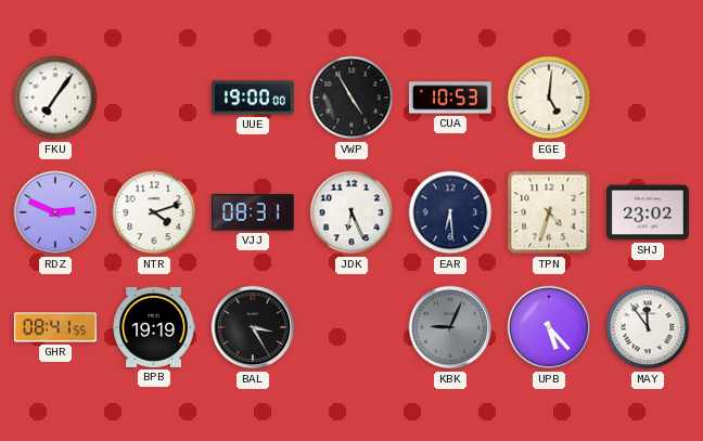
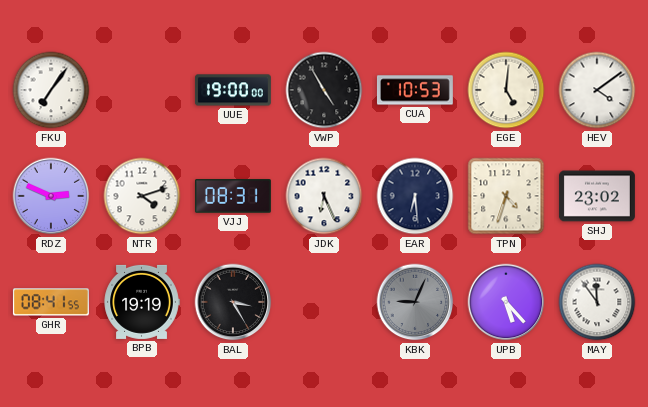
HEV: none -> 4:09 (597, 90)
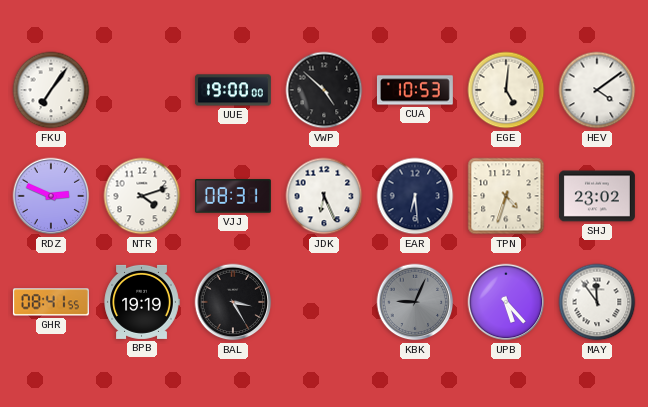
VWP: 4:55 -> 4:52 (324, 90)
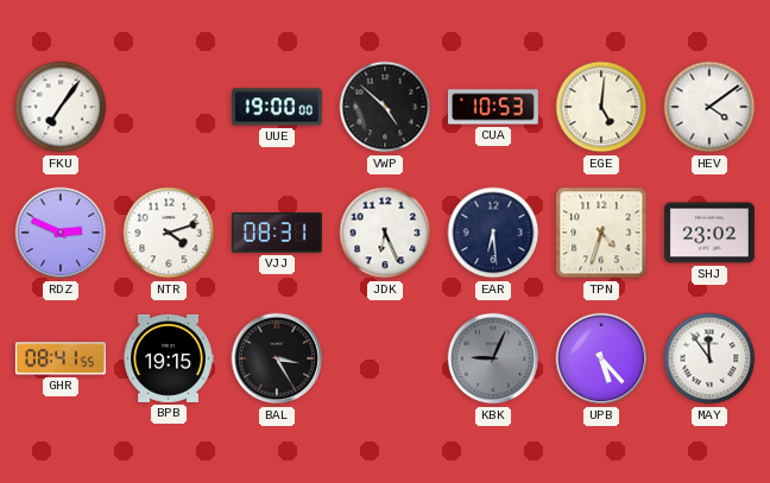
BPB: 19:19 -> 19:15 (169, 358)
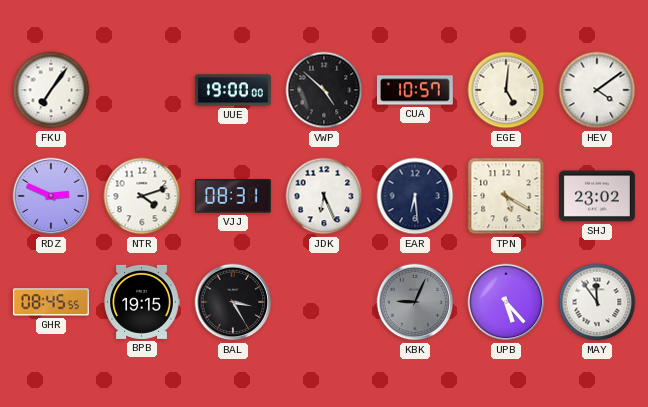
CUA: 10:53 -> 10:57 (415, 90)
TPN: 4:33 -> 5:20 (506, 196)
GHR: 08:41 -> 08:45 (51, 302)
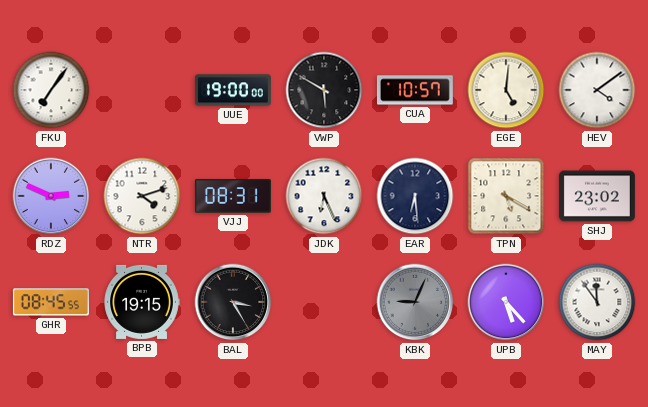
VWP: 4:52 -> 5:50 (324, 90)
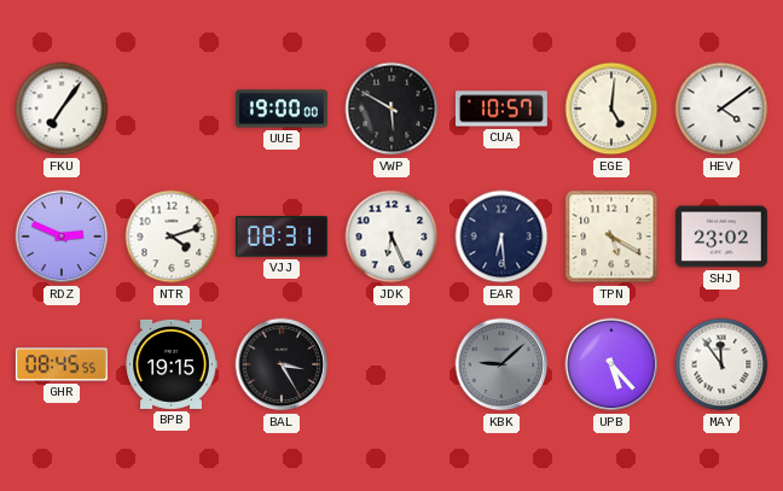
KBK: 9:04 -> 9:08 (501, 364)
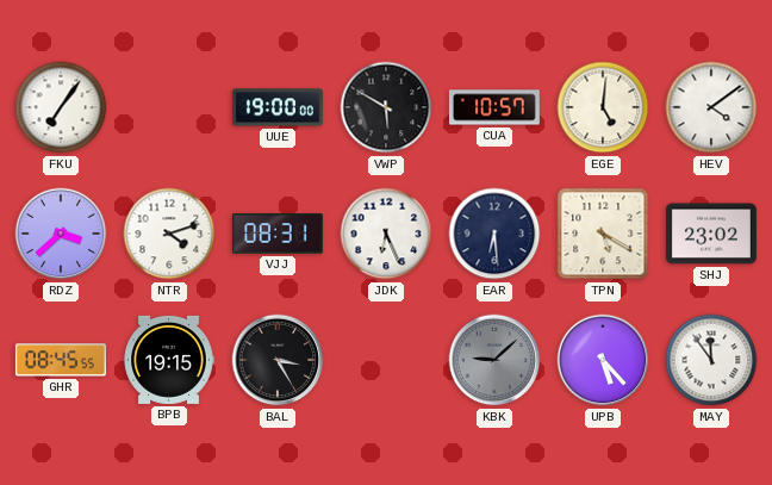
RDZ: 2:49 -> 3:38 (61, 234)
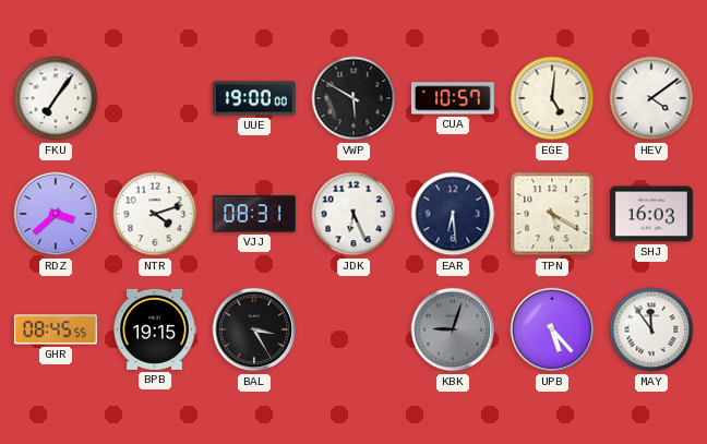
SHJ: 23:02 -> 16:03 (651, 214)
KBK: 9:08 -> 9:03 (453, 329)
